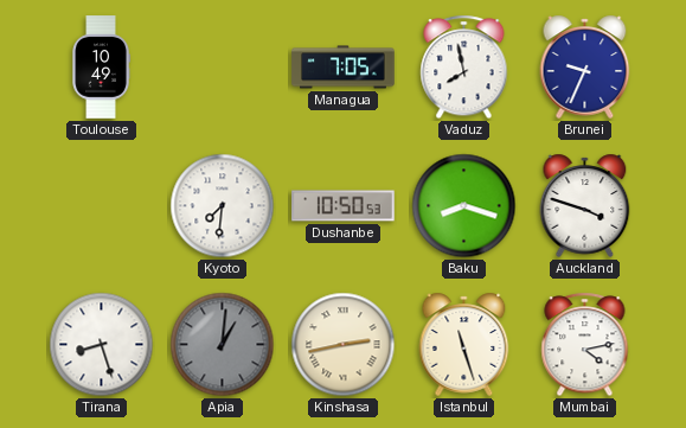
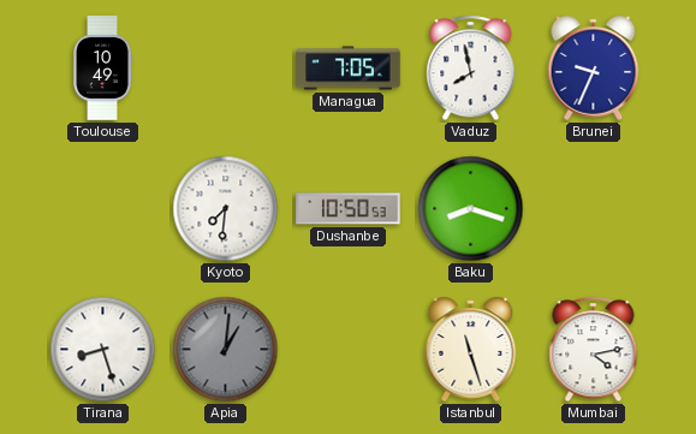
Auckland: 3:48 -> none (585, 205)
Kinshasa: 2:43 -> none (344, 345)
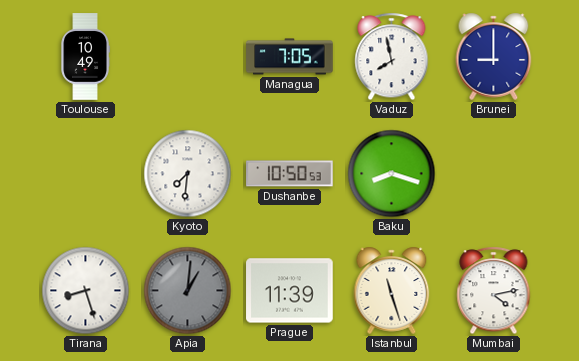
Brunei: 9:34 -> 9:00 (494, 56)
Prague: none -> 11:39 (290, 291)
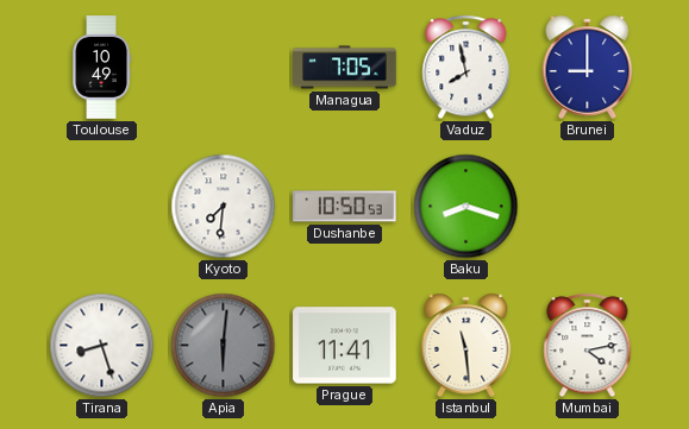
Apia: 1:01 -> 6:01 (224, 346)
Prague: 11:39 -> 11:41 (345, 346)
Istanbul: 11:27 -> 11:29 (466, 345)
